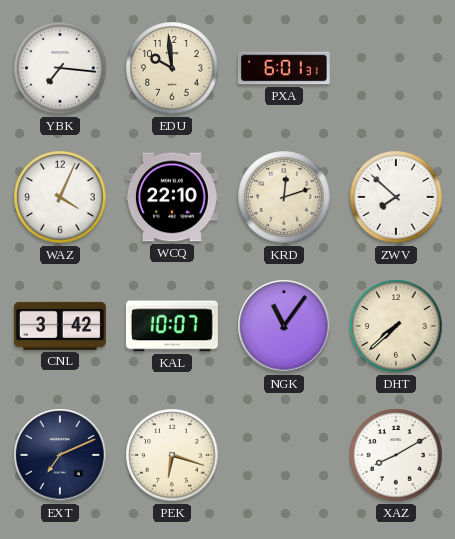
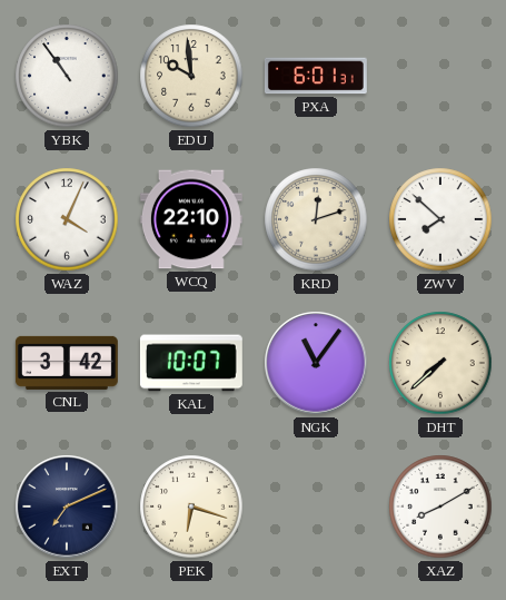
YBK: 7:16 -> 10:54 (67, 76)
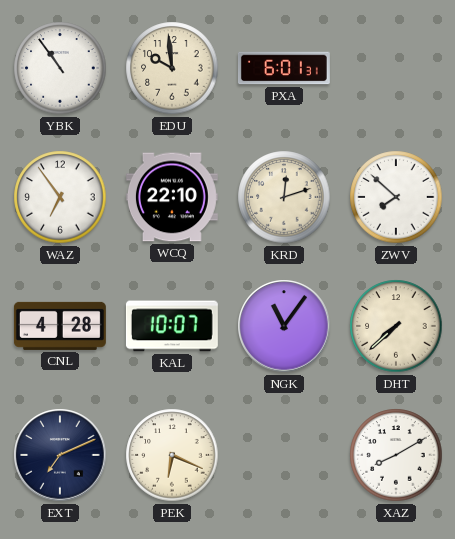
WAZ: 4:04 -> 6:54 (60, 197)
CNL: 3:42 -> 4:28 (60, 326)
PEK: 6:18 -> 6:19 (172, 455)
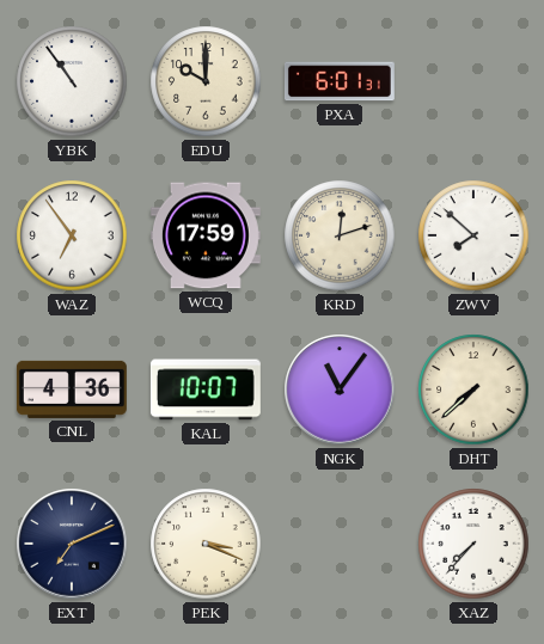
EDU: 9:59 -> 10:00 (206, 81)
WCQ: 22:10 -> 17:59 (206, 235)
CNL: 4:28 -> 4:36 (72, 390)
PEK: 6:19 -> 3:19 (206, 544)
XAZ: 8:10 -> 7:37 (473, 544)
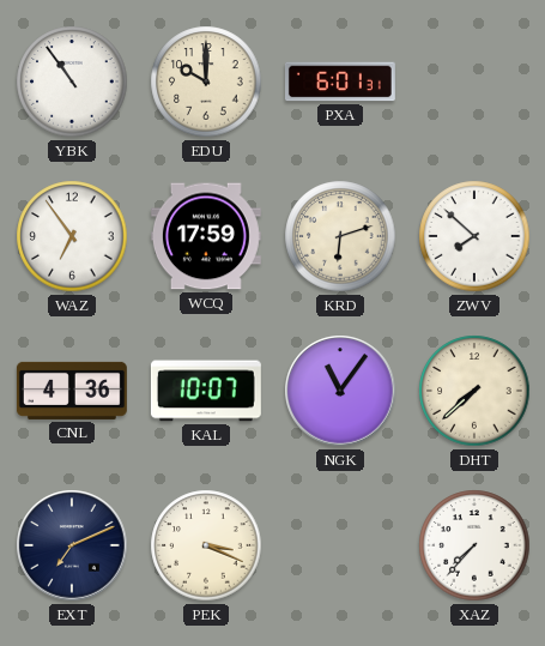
KRD: 12:12 -> 6:12 (340, 236)
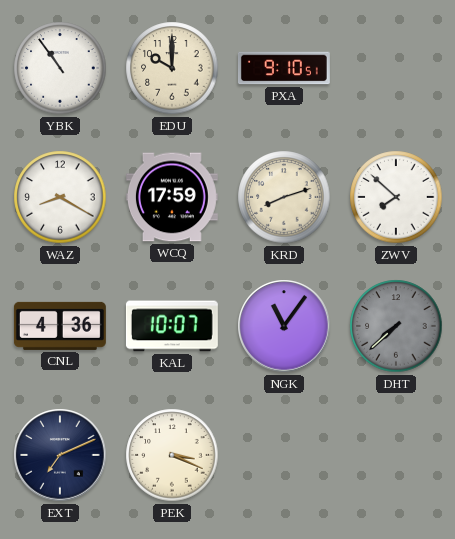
PXA: 6:01 -> 9:10 (284, 68)
WAZ: 6:54 -> 8:20 (60, 197)
KRD: 6:12 -> 8:12 (284, 197)
DHT dial: cream -> grey (396, 326)
XAZ: 7:37 -> none (474, 545)
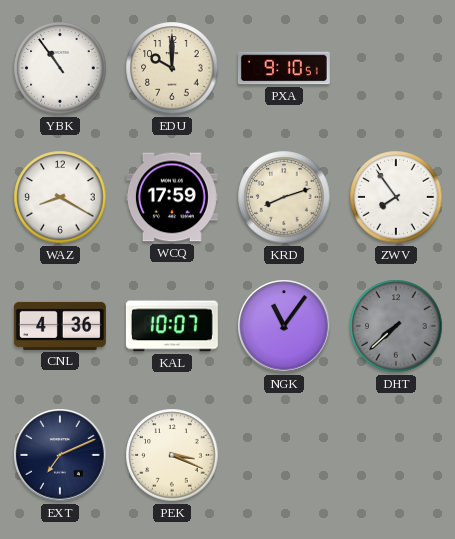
ZWV: 7:52 -> 7:54 (396, 197)
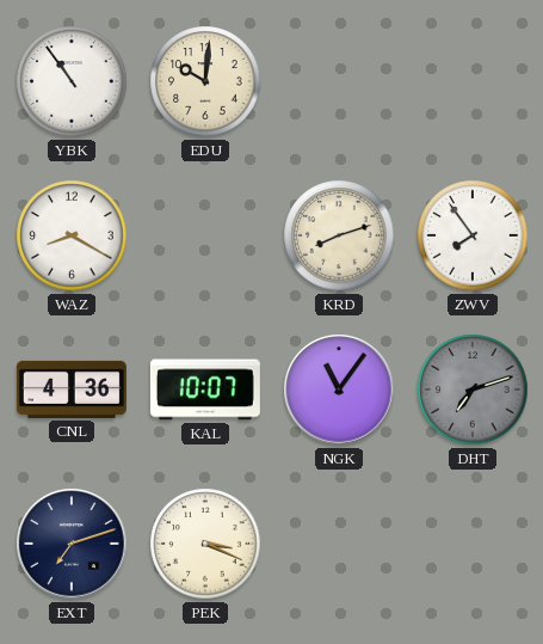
EDU: 10:00 -> 10:01 (205, 81)
PXA: 9:10 -> none (284, 68)
WCQ: 17:59 -> none (172, 197)
DHT: 7:38 -> 7:12 (473, 390)
EXT: 7:11 -> 7:12 (72, 544)
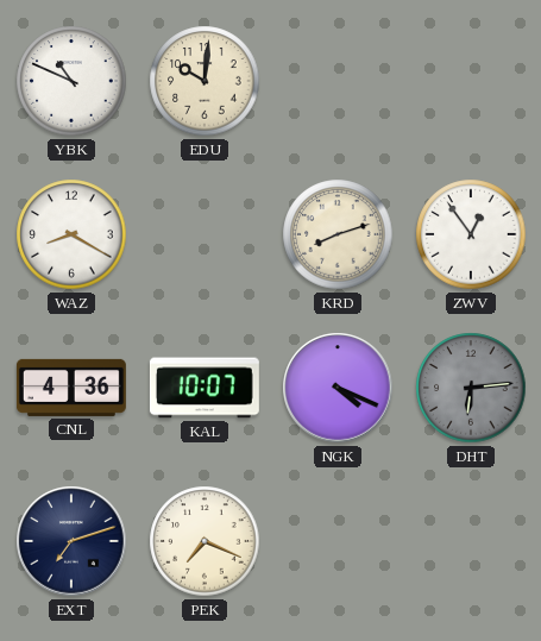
YBK: 10:54 -> 10:49 (71, 81)
ZWV: 7:54 -> 12:54 (471, 234)
NGK: 11:06 -> 4:19 (338, 388)
DHT: 7:12 -> 6:14 (471, 388)
PEK: 3:19 -> 7:19 (205, 541)
